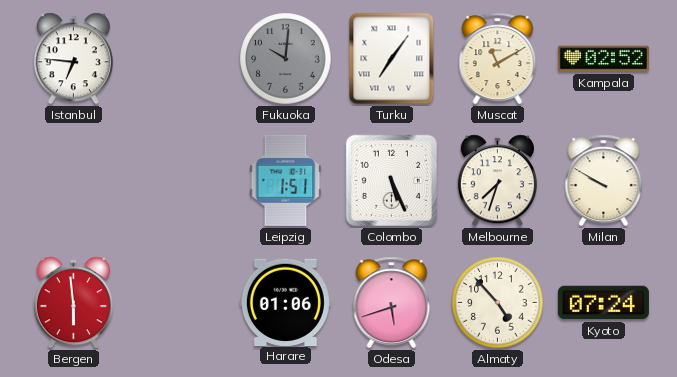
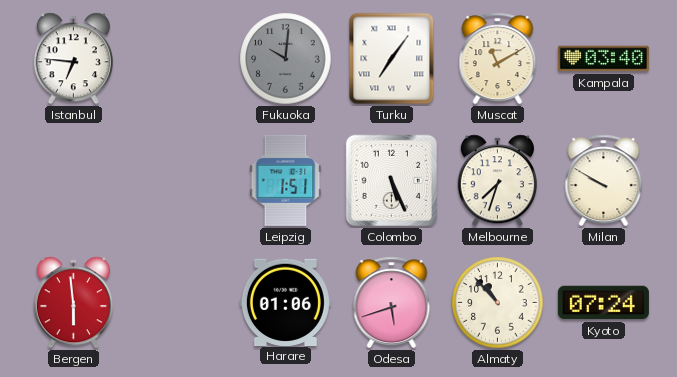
Kampala: 02:52 -> 03:40 (603, 59)
Almaty: 4:53 -> 10:53 (498, 303)
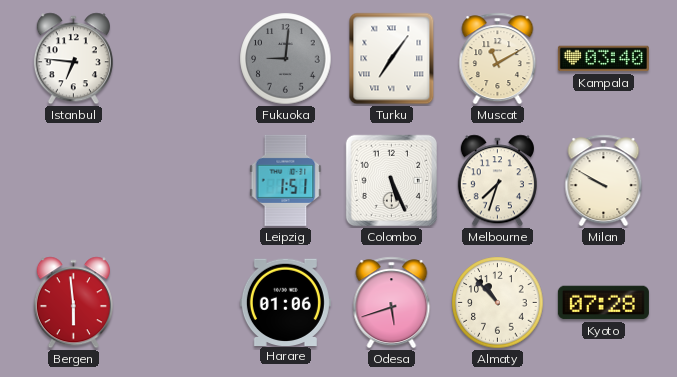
Fukuoka: 10:01 -> 9:01 (286, 59)
Kyoto: 07:24 -> 07:28 (603, 303)
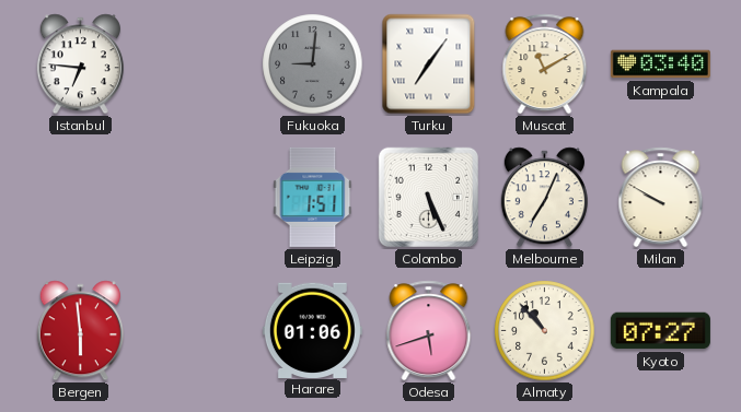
Melbourne: 7:33 -> 7:04 (544, 198)
Kyoto: 07:28 -> 07:27 (660, 331)
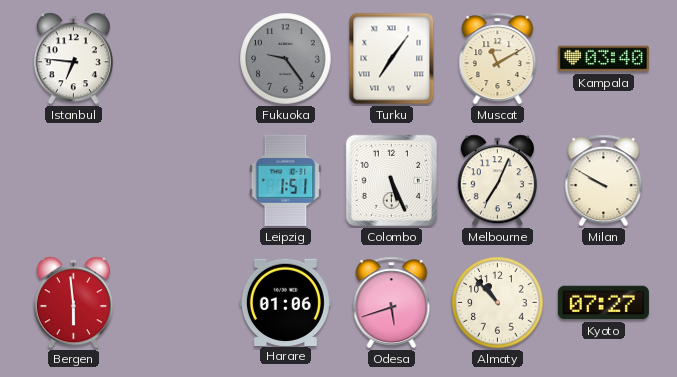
Fukuoka: 9:01 -> 9:24 (286, 59)
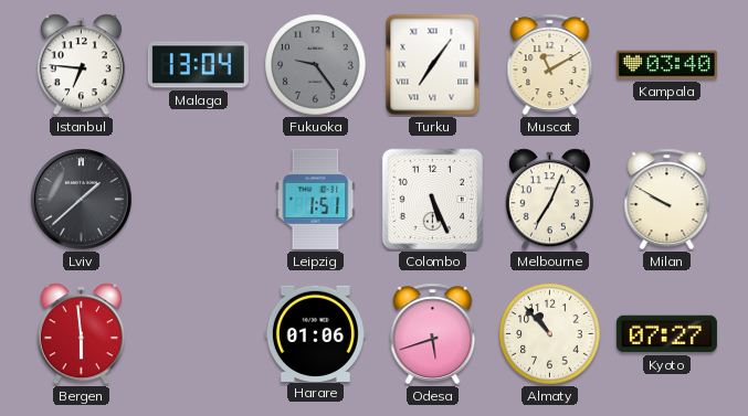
Malaga: none -> 13:04 (198, 65)
Lviv: none -> 1:38 (82, 200)
